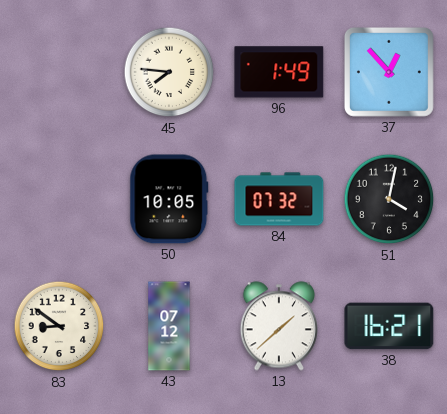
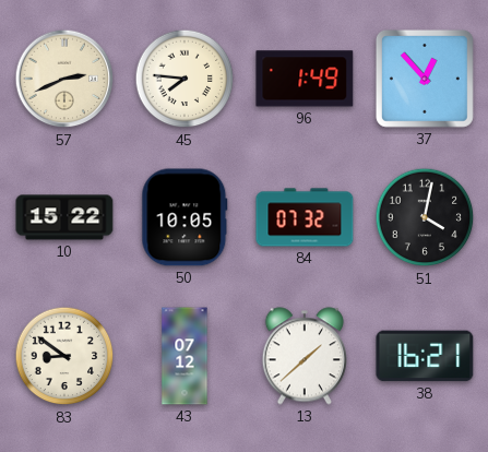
57: none -> 2:41 (64, 79)
10: none -> 15:22 (64, 217)
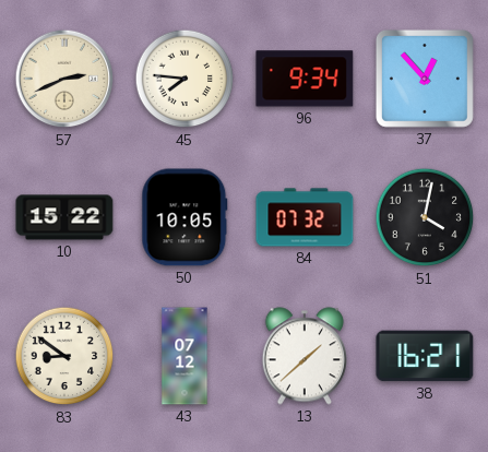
96: 1:49 -> 9:34 (305, 79)
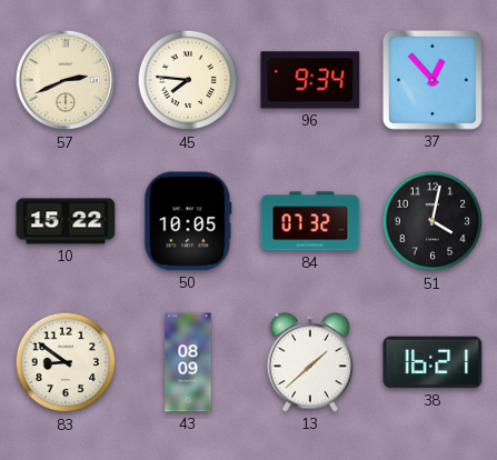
43: 07:12 -> 08:09 (188, 362)
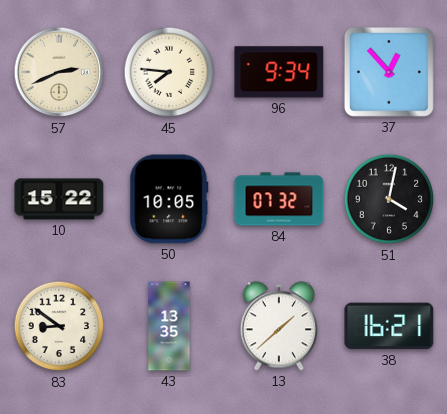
43: 08:09 -> 13:35 (169, 326)
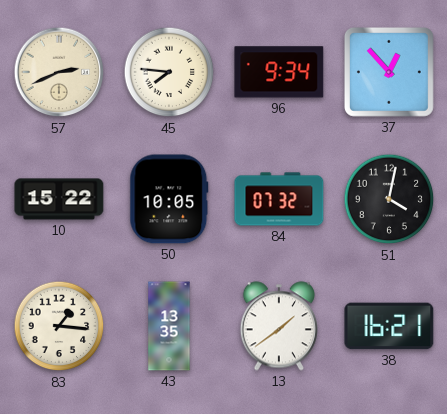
83: 8:51 -> 1:16 (59, 326)
13: 1:38 -> 1:39 (278, 326)
